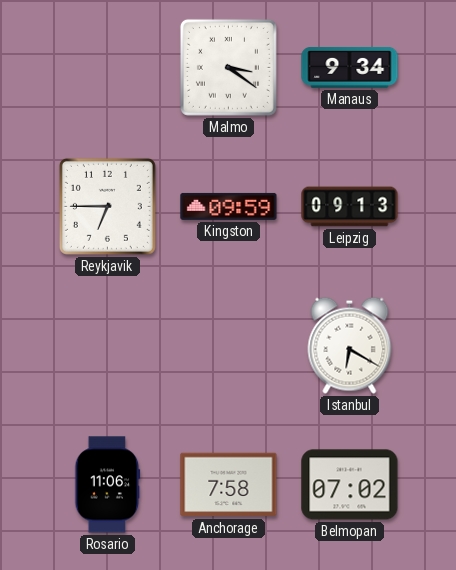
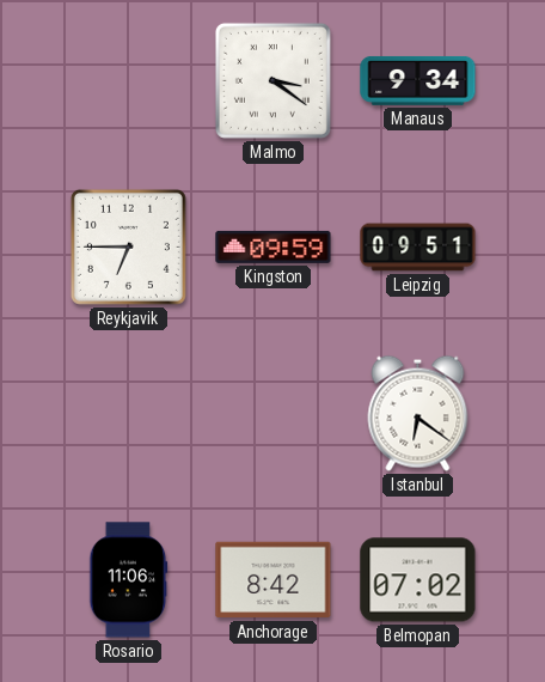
Leipzig: 09:13 -> 09:51 (418, 248)
Istanbul: 6:20 -> 6:21 (418, 413)
Anchorage: 7:58 -> 8:42 (274, 580)
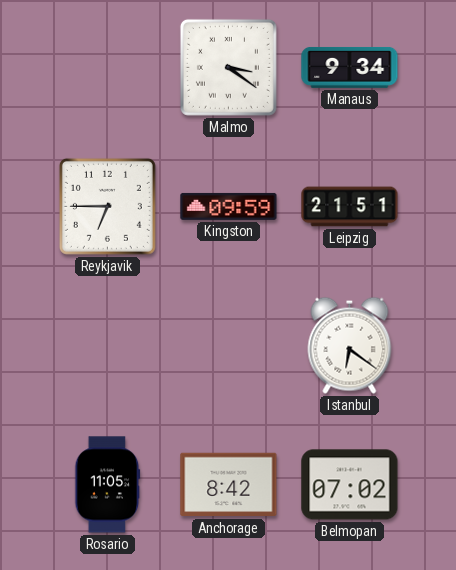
Leipzig: 09:51 -> 21:51 (350, 207)
Rosario: 11:06 -> 11:05 (108, 485)
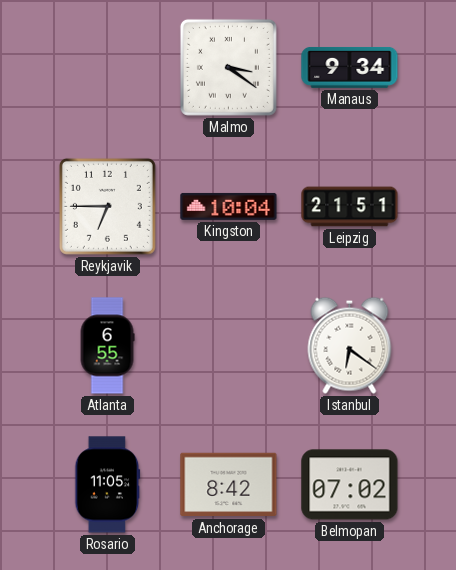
Kingston: 09:59 -> 10:04 (229, 206)
Atlanta: none -> 6:55 (107, 346)
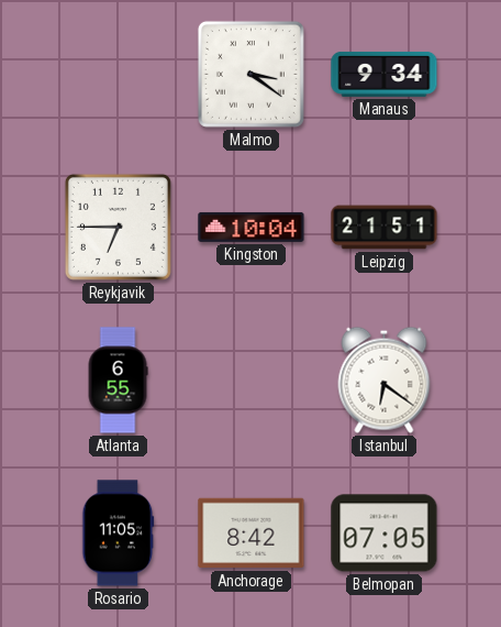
Belmopan: 07:02 -> 07:05 (385, 533)
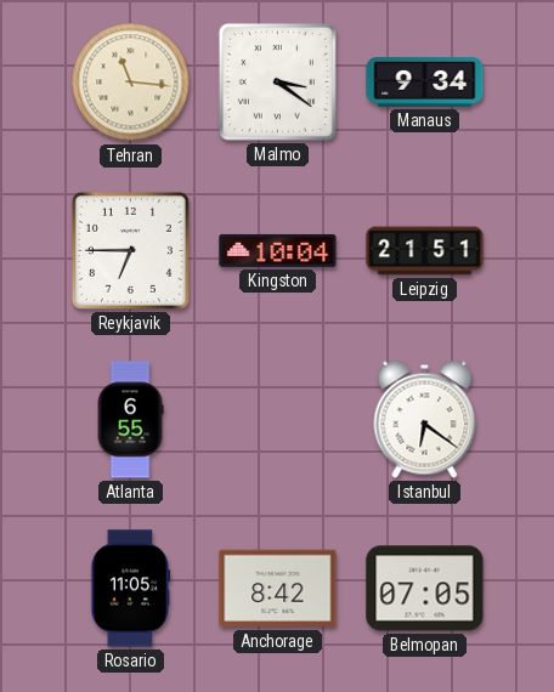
Tehran: none -> 11:16 (131, 83)
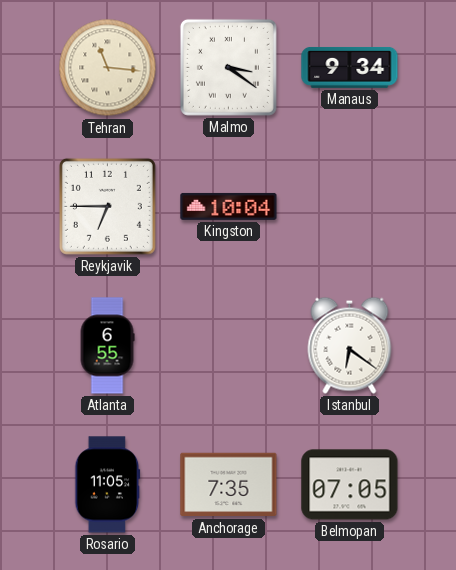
Leipzig: 21:51 -> none (425, 251)
Anchorage: 8:42 -> 7:35 (229, 485)
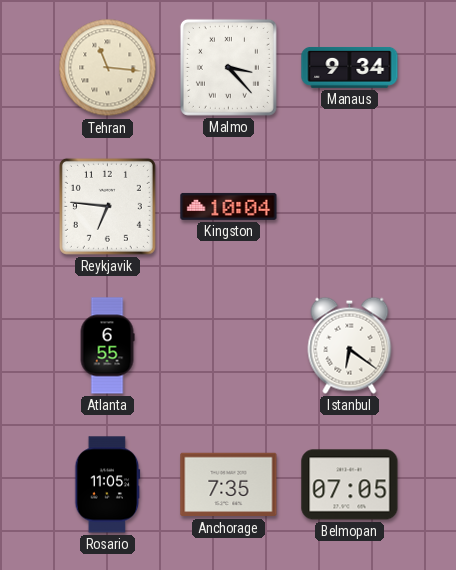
Malmo: 3:21 -> 3:23 (228, 67)
Reykjavik: 6:45 -> 6:46 (107, 206)
